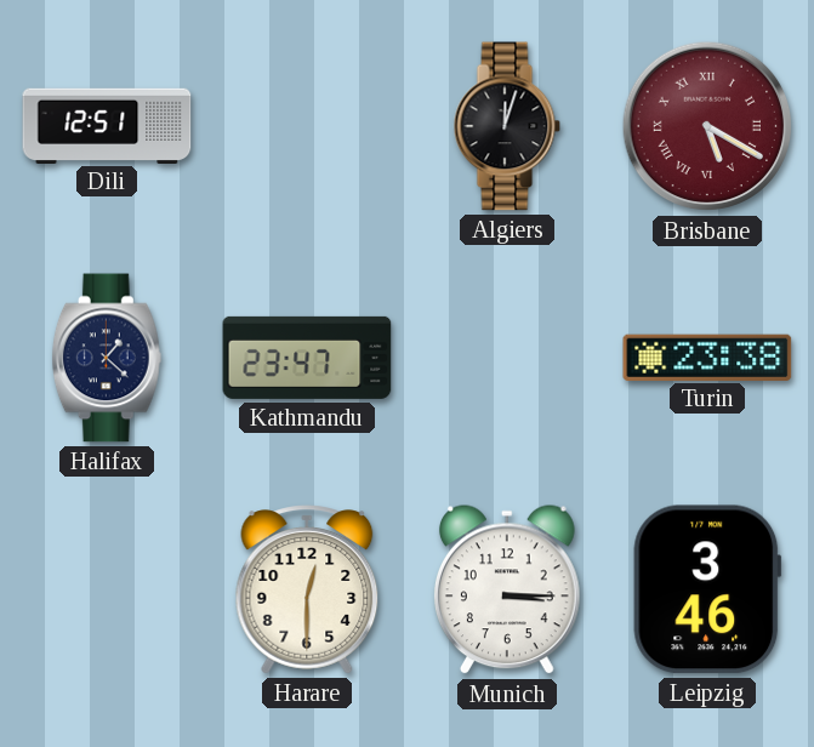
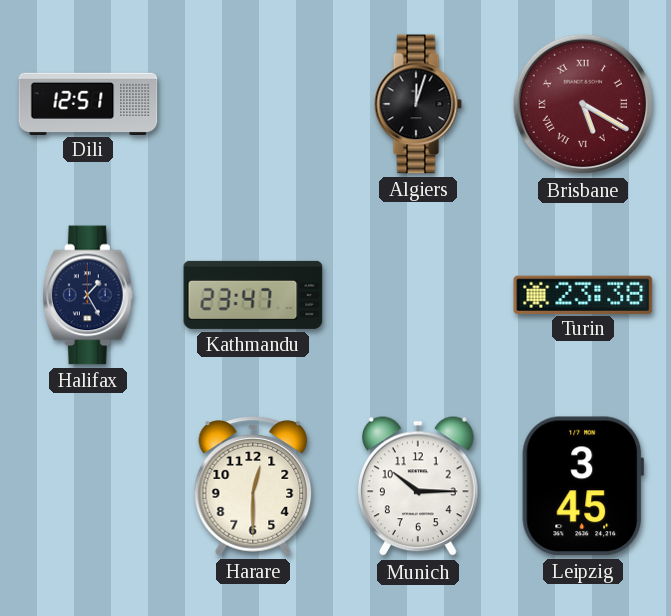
Halifax: 1:22 -> 1:25 (88, 295)
Munich: 3:15 -> 10:15 (418, 487)
Leipzig: 3:46 -> 3:45 (583, 486)
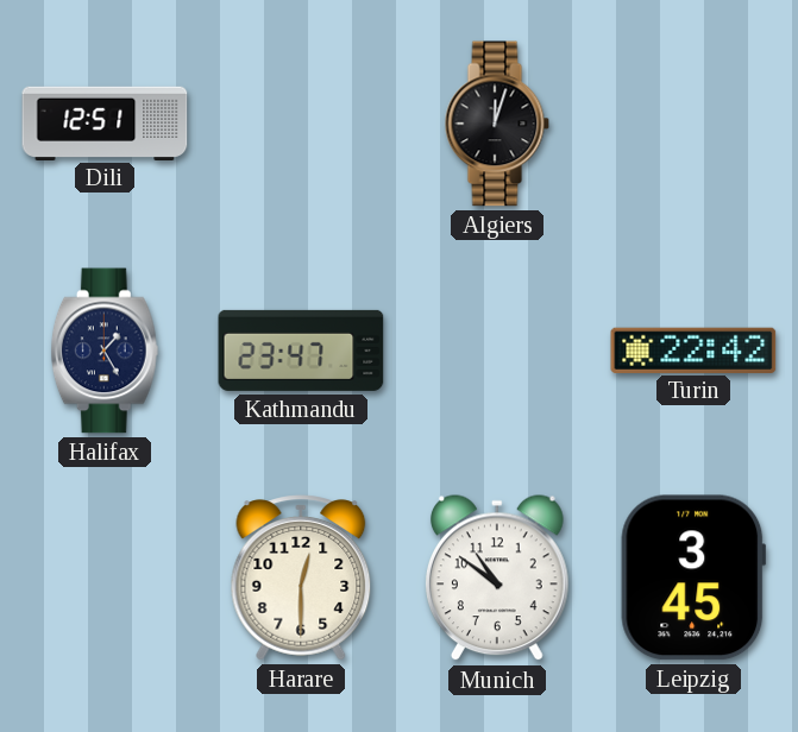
Brisbane: 5:20 -> none (583, 104)
Turin: 23:38 -> 22:42 (693, 349)
Munich: 10:15 -> 10:51 (497, 579)
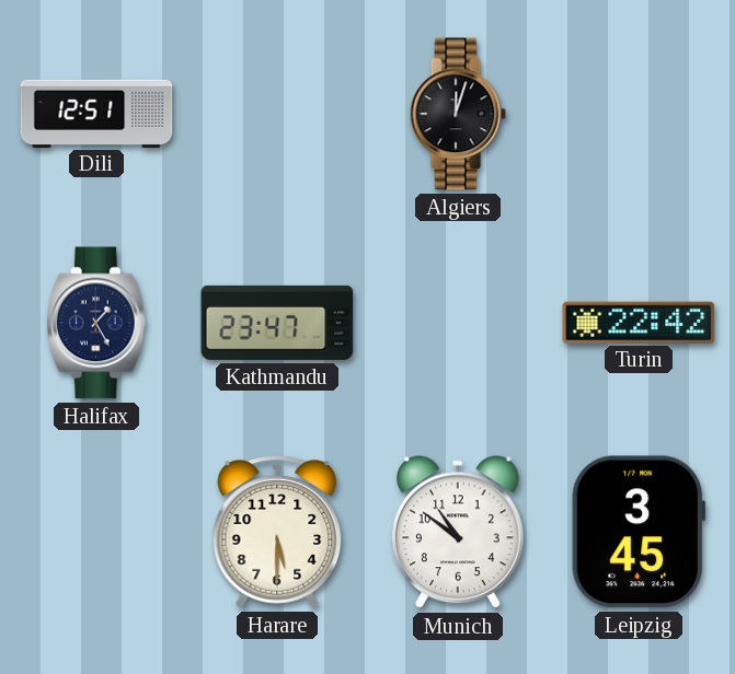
Harare: 12:30 -> 5:30 (277, 532)
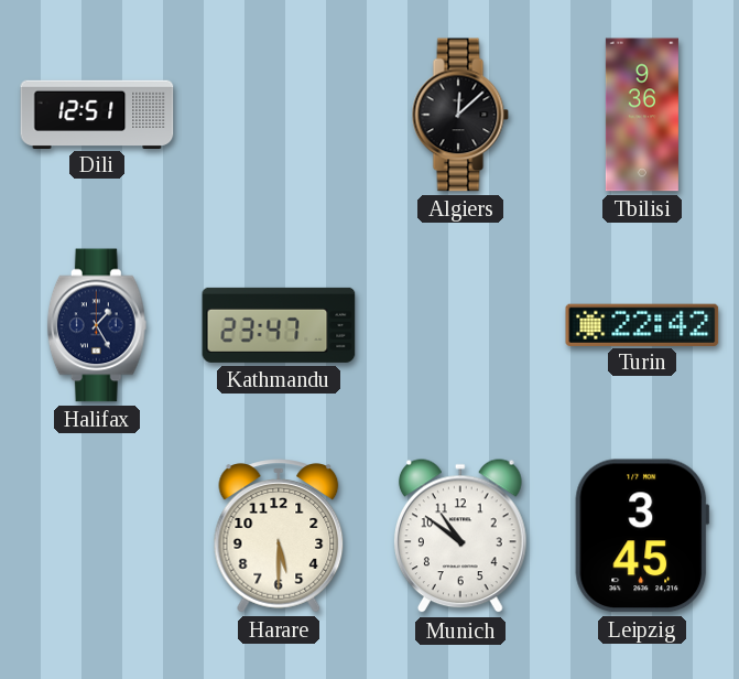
Algiers: 12:03 -> 12:08 (460, 115)
Tbilisi: none -> 9:36 (642, 115)
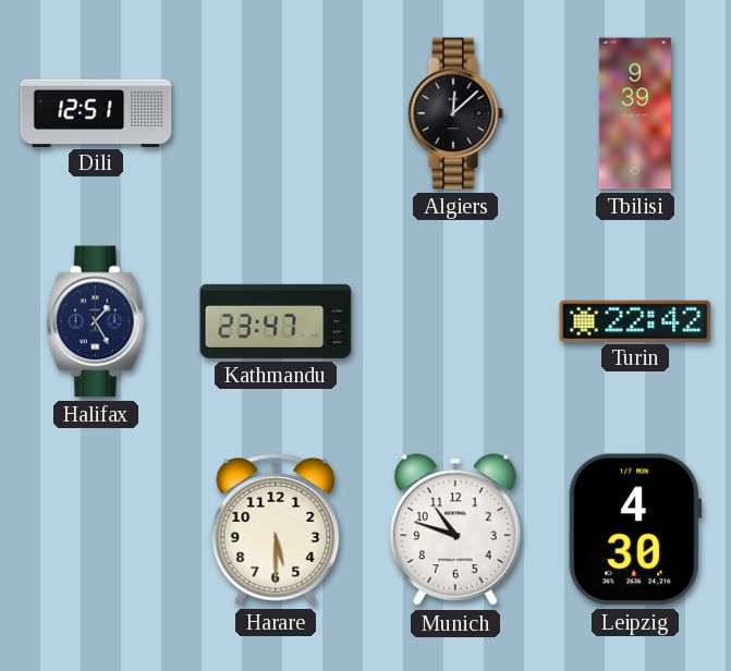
Tbilisi: 9:36 -> 9:39 (635, 113)
Munich: 10:51 -> 10:48 (455, 530)
Leipzig: 3:45 -> 4:30 (635, 529)
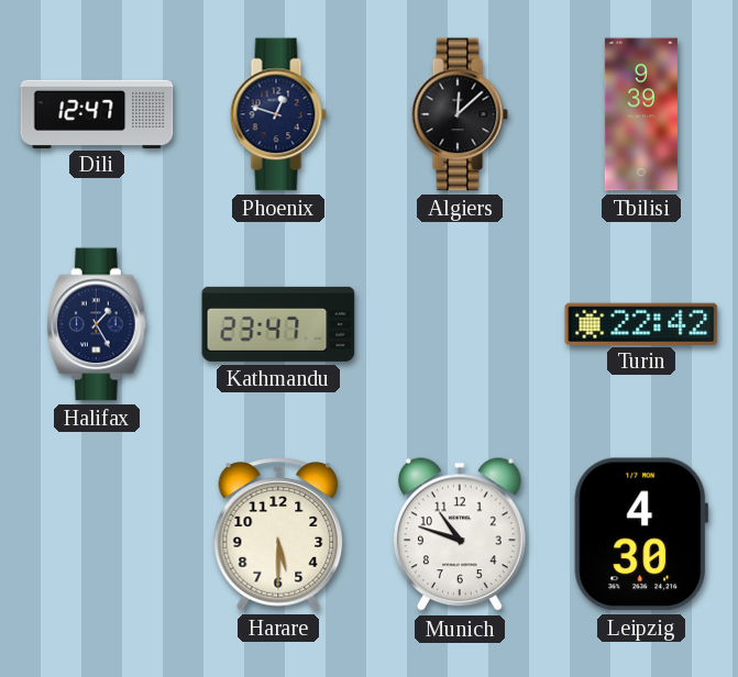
Dili: 12:51 -> 12:47 (97, 113)
Phoenix: none -> 12:48 (278, 114)
